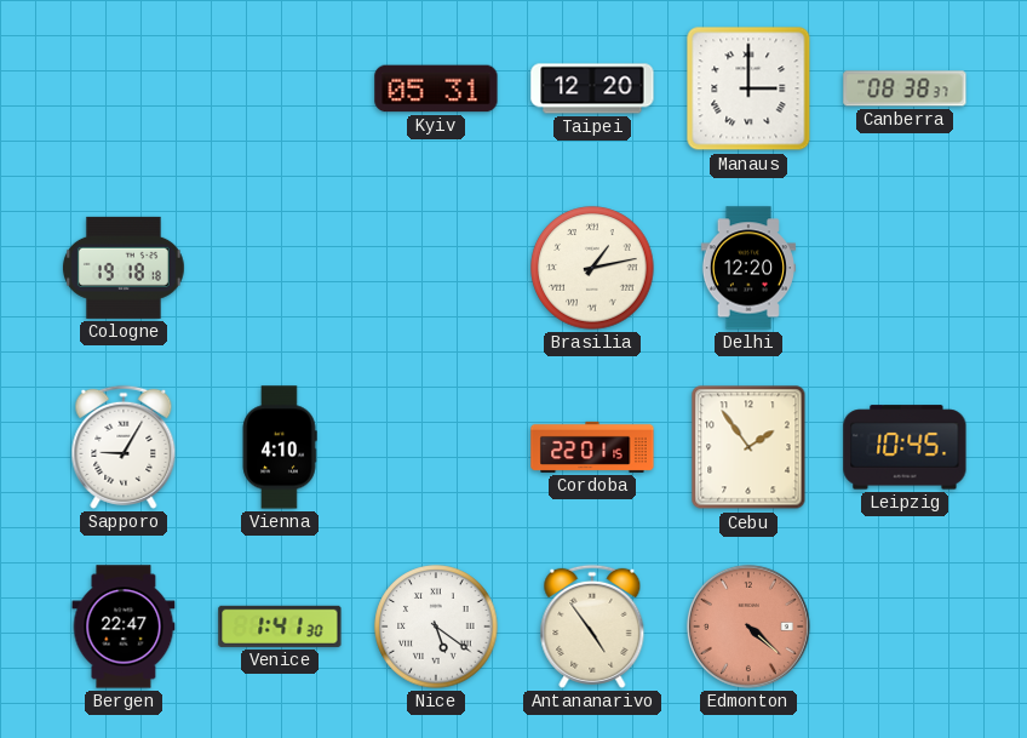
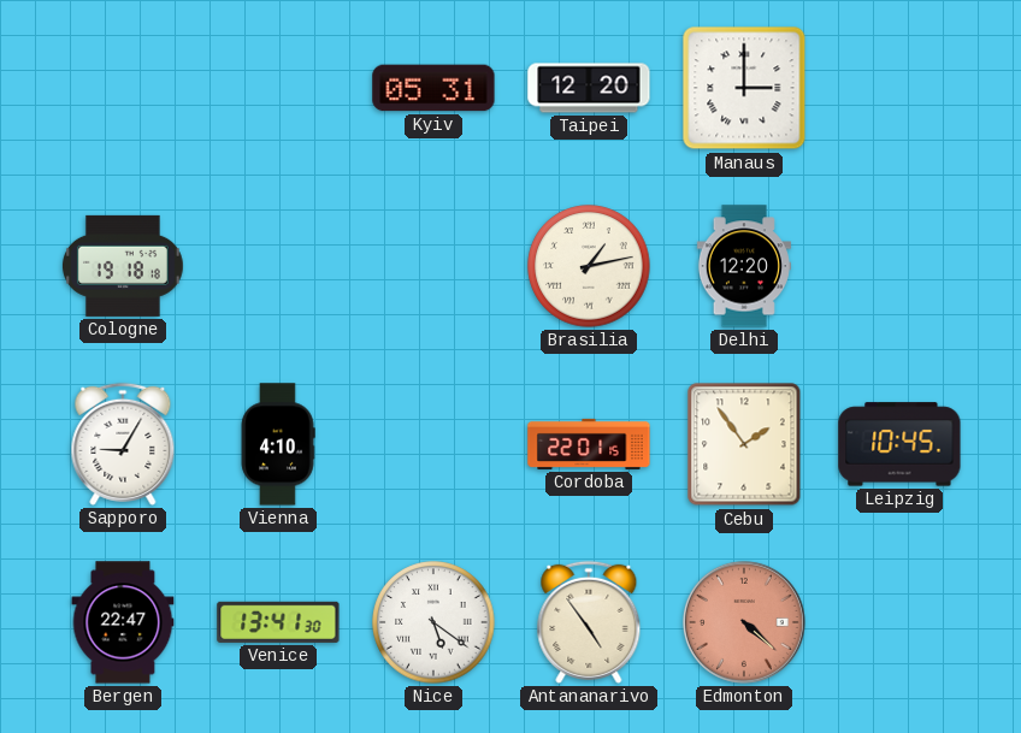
Canberra: 08:38 -> none (905, 88)
Venice: 1:41 -> 13:41 (278, 622)
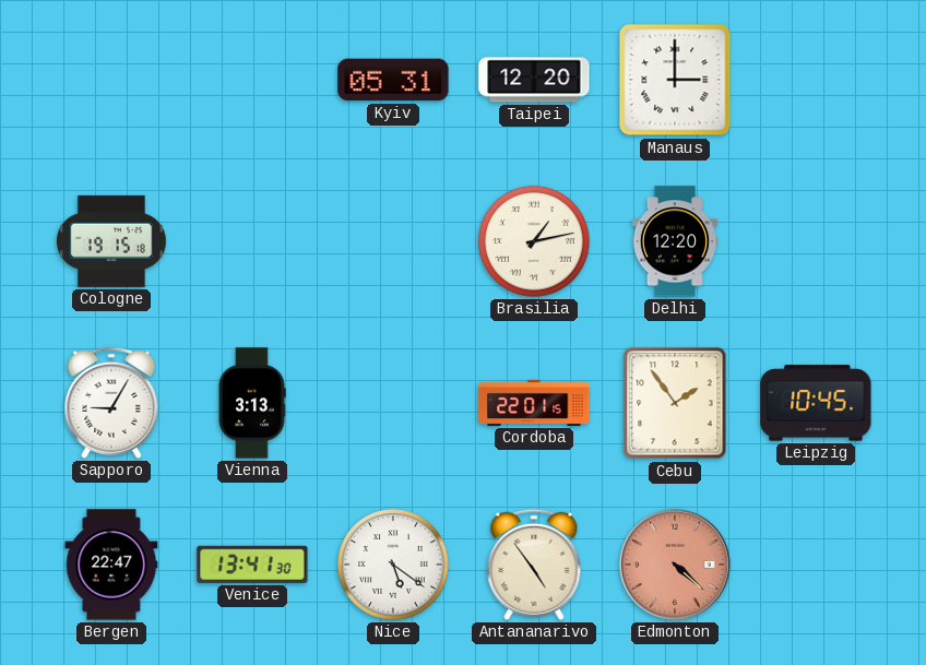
Cologne: 19:18 -> 19:15 (111, 241)
Vienna: 4:10 -> 3:13 (252, 403)
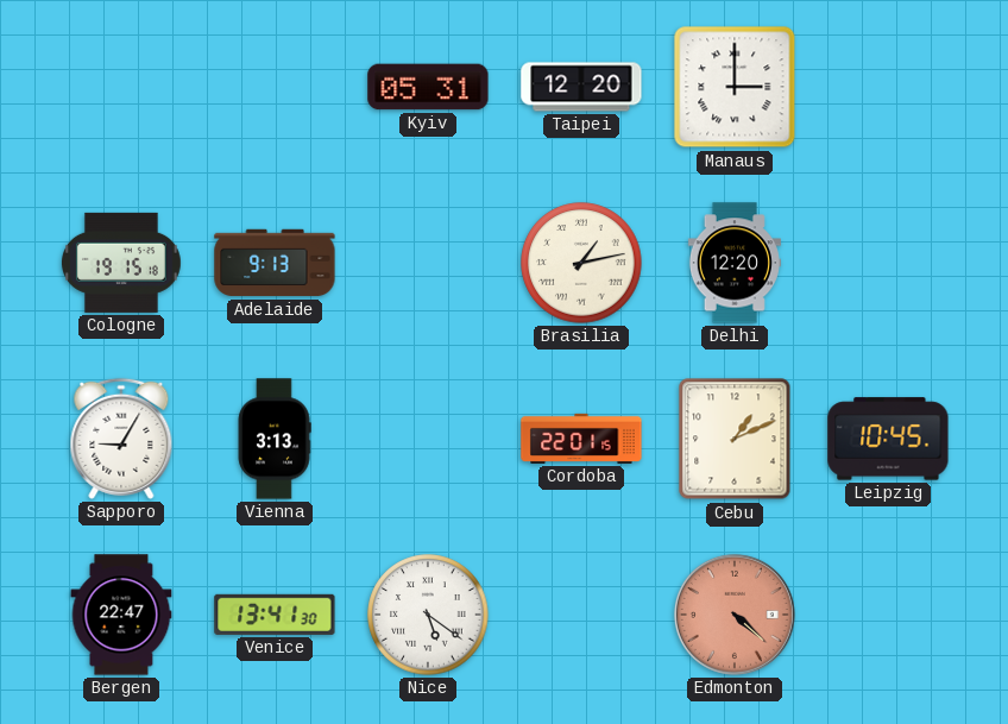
Adelaide: none -> 9:13 (275, 263)
Cebu: 1:54 -> 1:11 (735, 439)
Antananarivo: 4:54 -> none (534, 565)
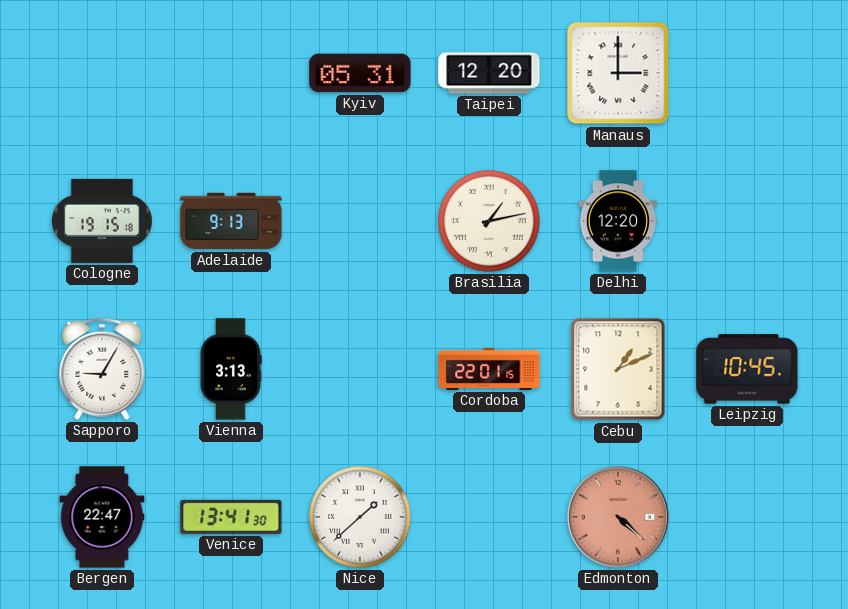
Nice: 5:21 -> 1:38 (360, 517)
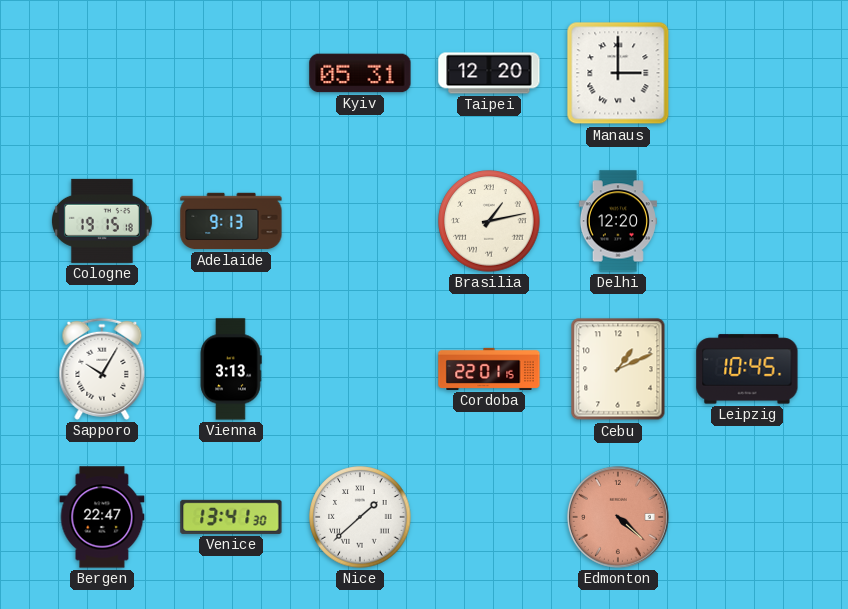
Sapporo: 9:05 -> 10:05 (102, 369)
